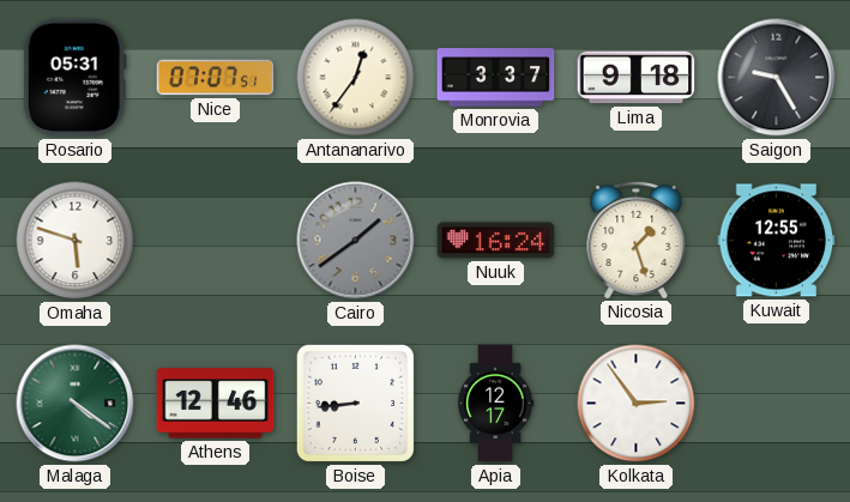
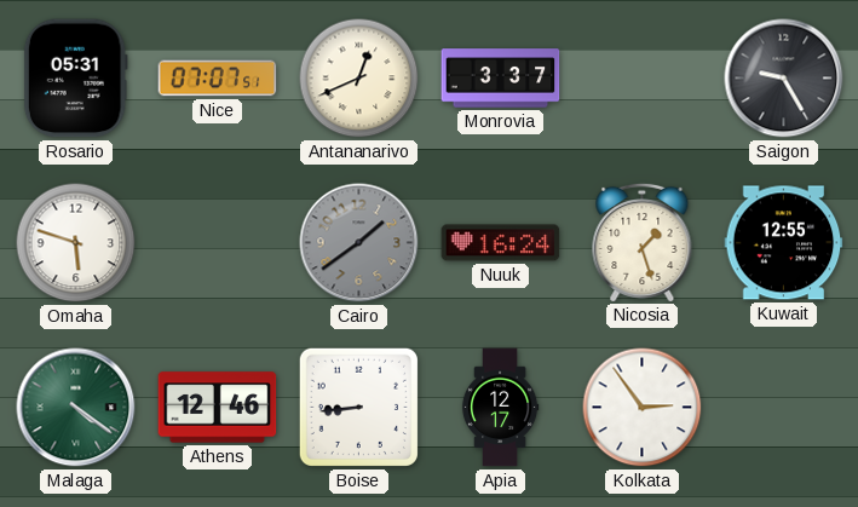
Antananarivo: 12:36 -> 12:41 (359, 79)
Lima: 9:18 -> none (637, 78)
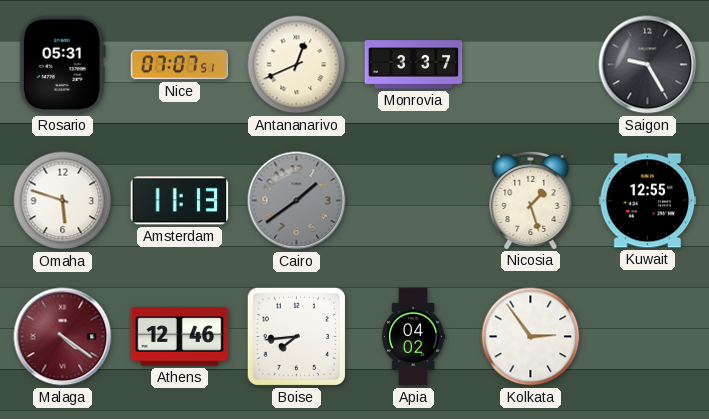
Amsterdam: none -> 11:13 (180, 201)
Nuuk: 16:24 -> none (501, 243)
Malaga dial: green -> burgundy (63, 337)
Boise: 8:44 -> 7:44 (296, 336)
Apia: 12:17 -> 04:02 (413, 337)
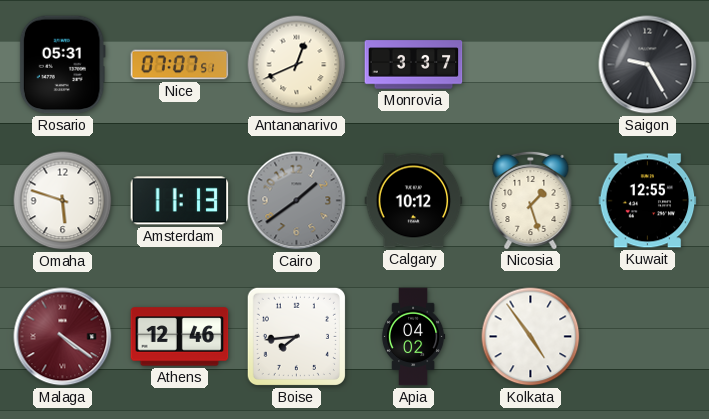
Calgary: none -> 10:12 (414, 201)
Kolkata: 2:54 -> 4:54 (531, 337)
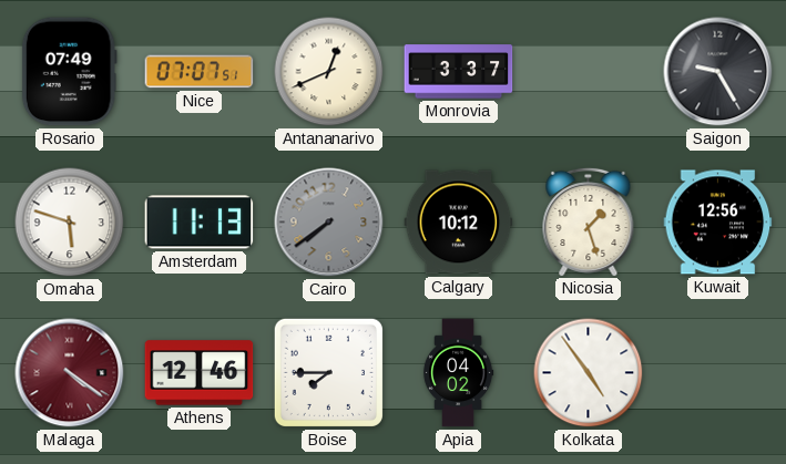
Rosario: 05:31 -> 07:49 (69, 72)
Cairo: 1:39 -> 7:39 (329, 223)
Kuwait: 12:55 -> 12:56 (718, 223)
Boise: 7:44 -> 7:45 (328, 372)
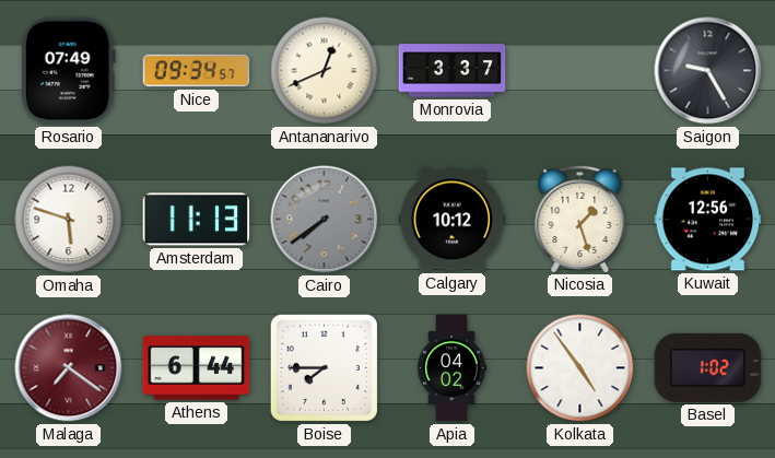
Nice: 07:07 -> 09:34 (197, 71)
Malaga: 4:21 -> 7:21 (69, 368)
Athens: 12:46 -> 6:44 (197, 368)
Basel: none -> 1:02 (708, 367)
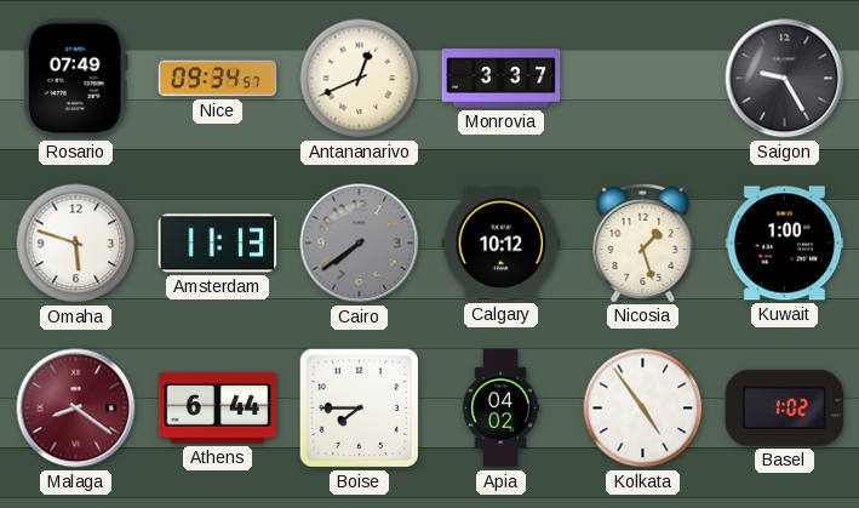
Kuwait: 12:56 -> 1:00 (785, 244)
Malaga: 7:21 -> 8:21 (76, 409)
